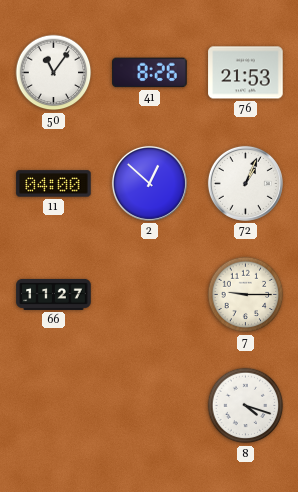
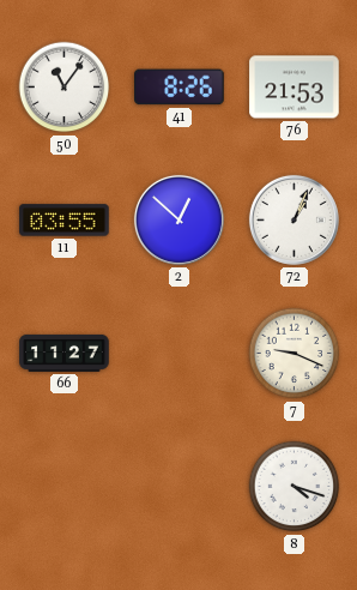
11: 04:00 -> 03:55 (65, 221)
7: 9:15 -> 9:19 (295, 354)
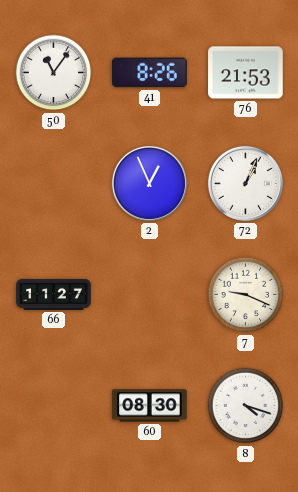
11: 03:55 -> none (65, 221)
2: 12:52 -> 12:56 (149, 183)
60: none -> 08:30 (150, 406)
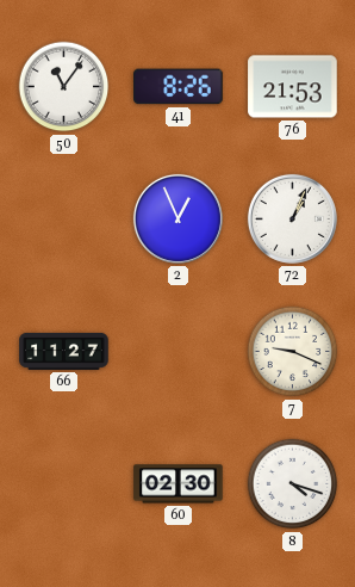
60: 08:30 -> 02:30 (179, 484)
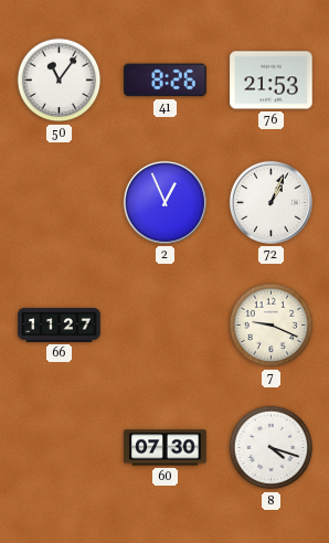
60: 02:30 -> 07:30 (166, 448)
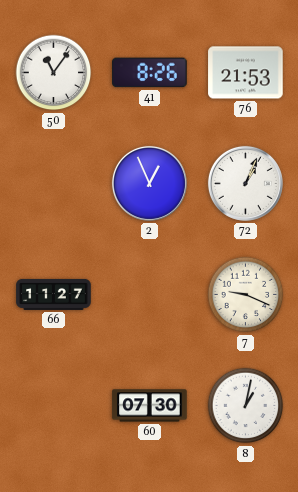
8: 4:18 -> 1:02 (246, 406)
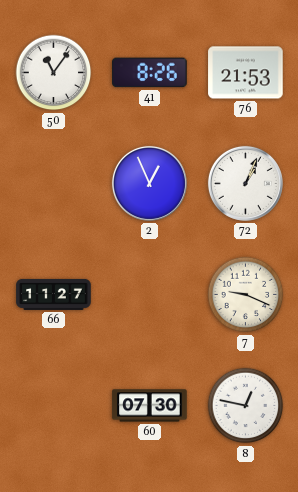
8: 1:02 -> 12:47 (246, 406)
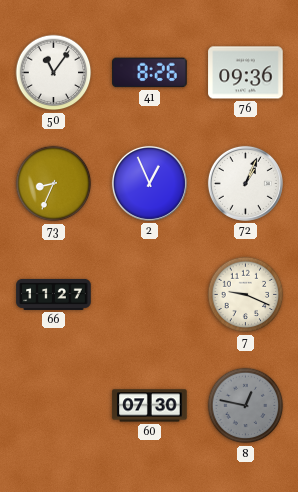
76: 21:53 -> 09:36 (246, 73)
73: none -> 8:34 (54, 184)
8 dial: white -> grey (246, 406)
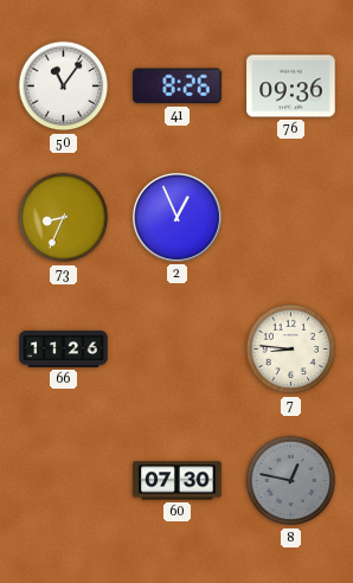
72: 1:04 -> none (245, 183)
66: 11:27 -> 11:26 (64, 348)
7: 9:19 -> 8:46 (291, 350)
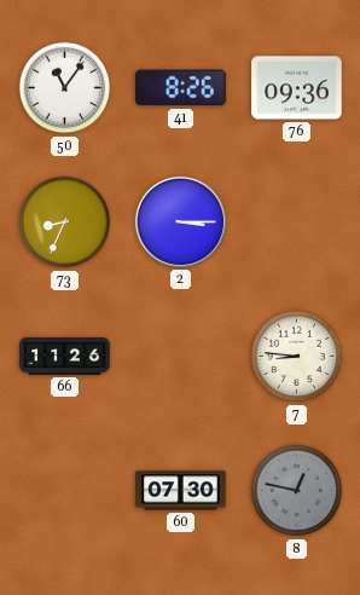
2: 12:56 -> 3:15 (180, 221)
